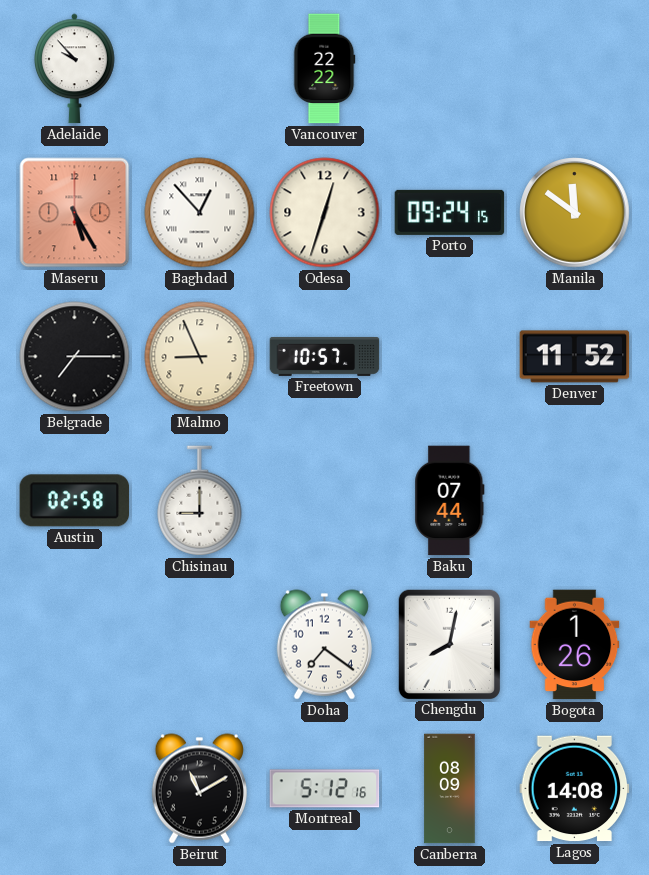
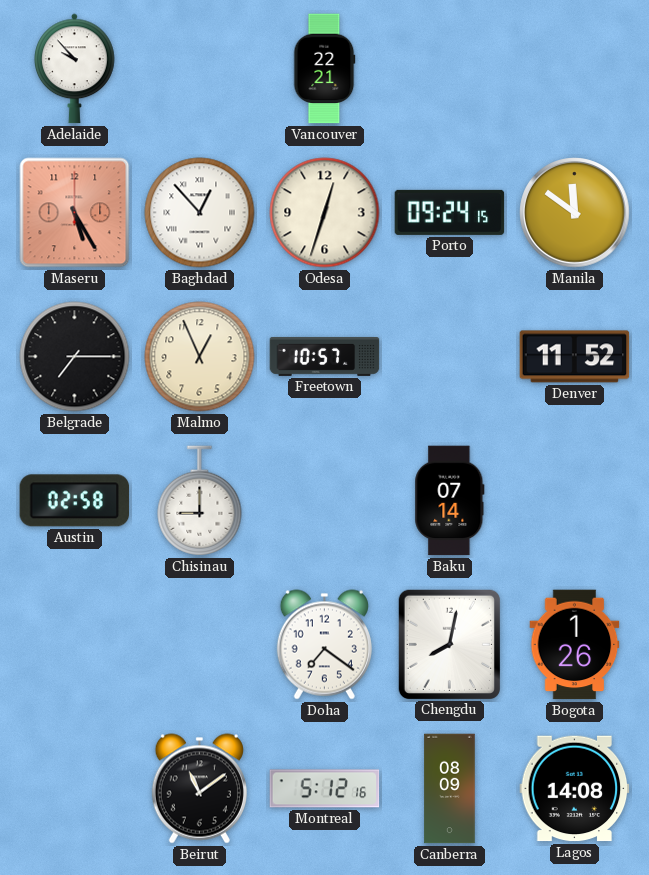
Vancouver: 22:22 -> 22:21 (325, 69)
Malmo: 8:56 -> 12:56 (200, 357)
Baku: 07:44 -> 07:14 (450, 501)
Beirut: 11:10 -> 11:09 (199, 789)
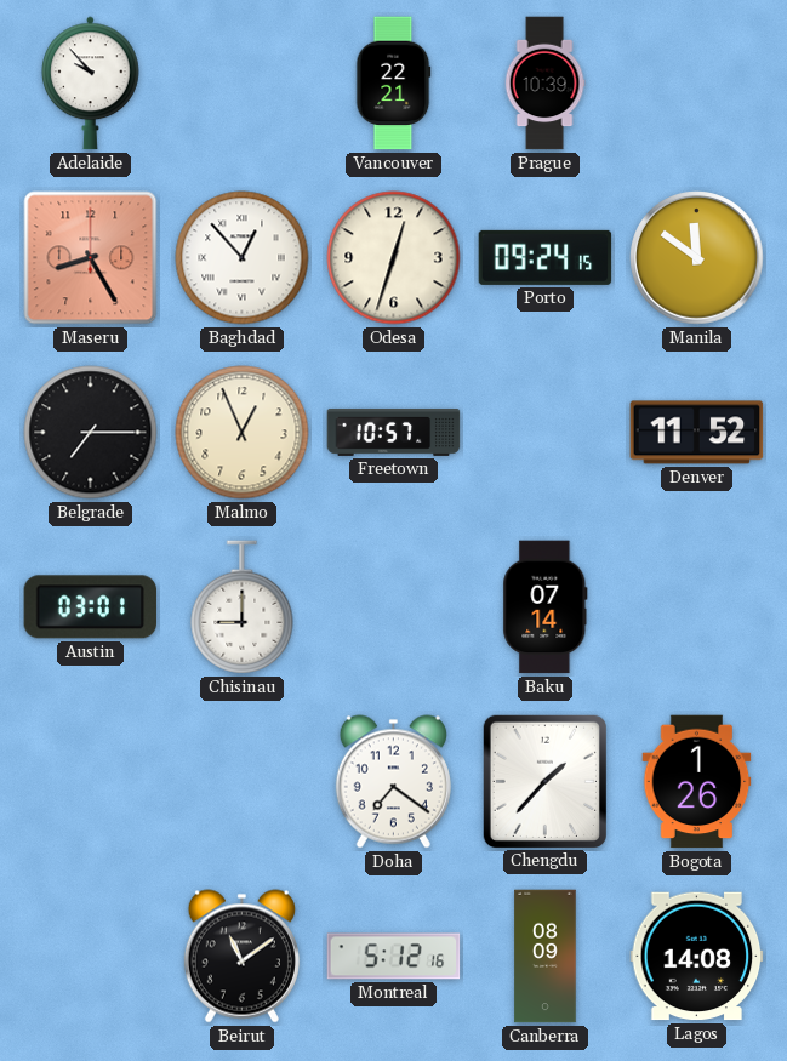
Prague: none -> 10:39 (544, 84)
Maseru: 5:25 -> 8:25 (91, 258)
Austin: 02:58 -> 03:01 (91, 607)
Chengdu: 8:02 -> 1:37 (544, 781)
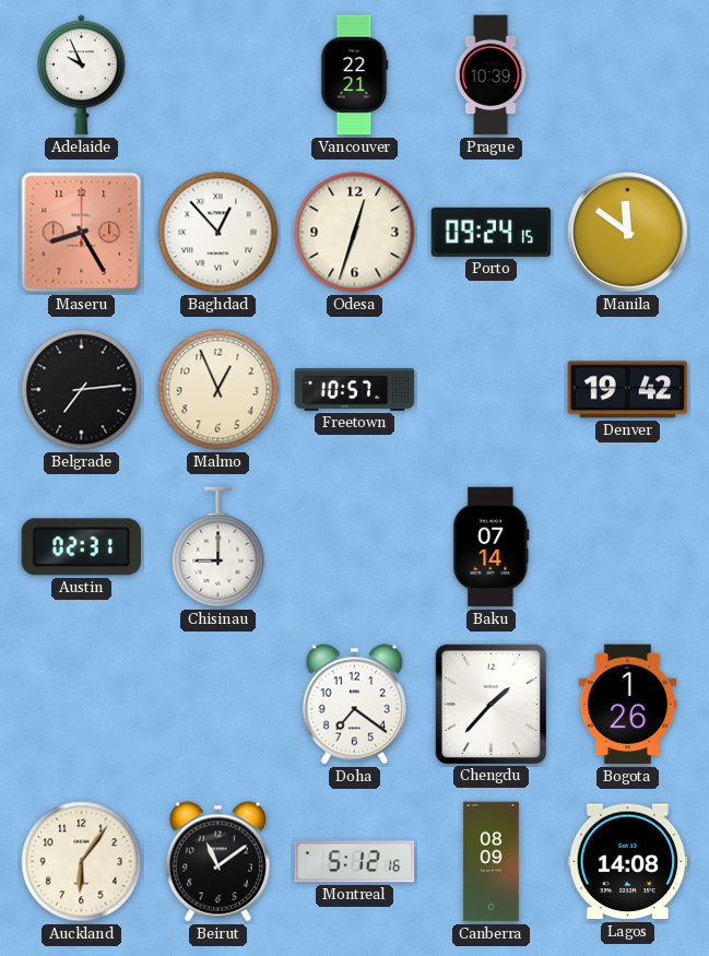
Adelaide: 9:53 -> 9:56 (82, 75)
Belgrade: 7:15 -> 7:14 (82, 390)
Denver: 11:52 -> 19:42 (628, 390)
Austin: 03:01 -> 02:31 (82, 547)
Auckland: none -> 6:06 (82, 862)
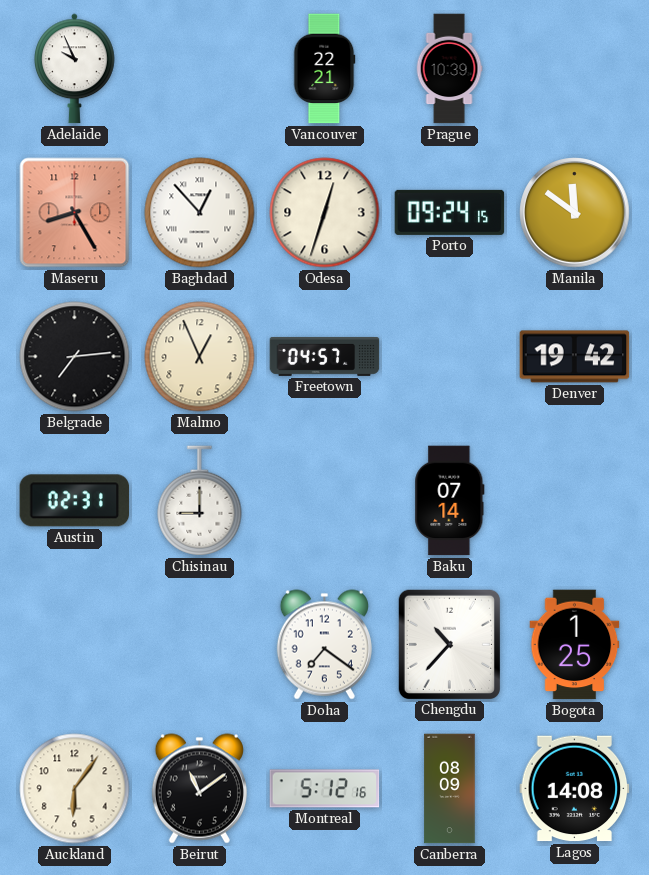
Freetown: 10:57 -> 04:57 (325, 356)
Chengdu: 1:37 -> 10:37 (449, 644)
Bogota: 1:26 -> 1:25 (575, 645)
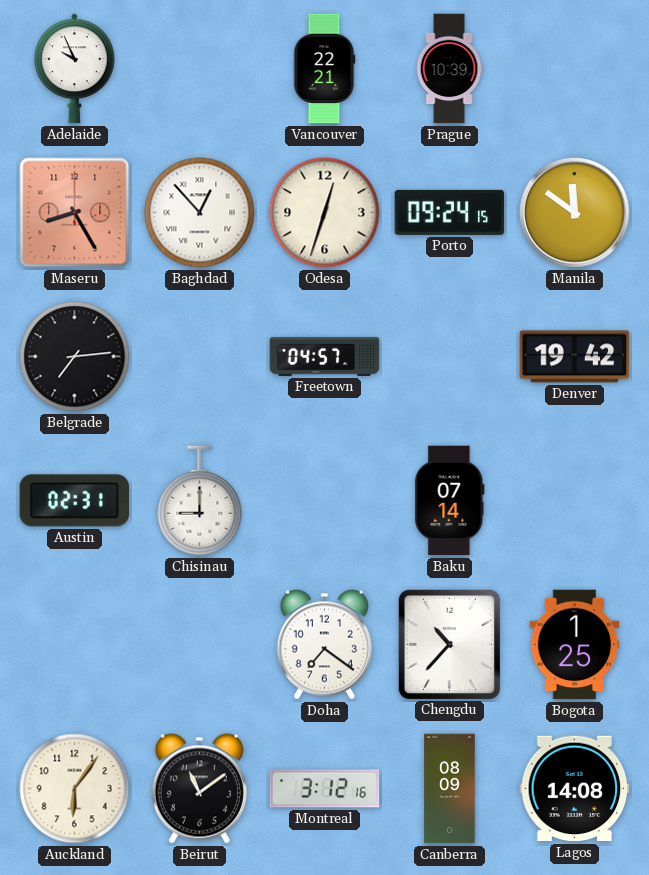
Malmo: 12:56 -> none (200, 357)
Montreal: 5:12 -> 3:12 (325, 789)
